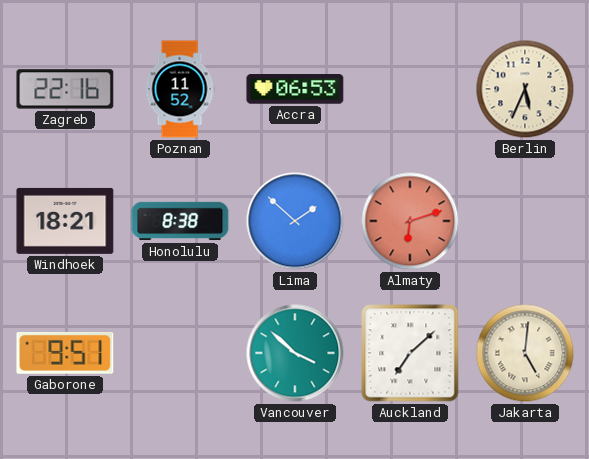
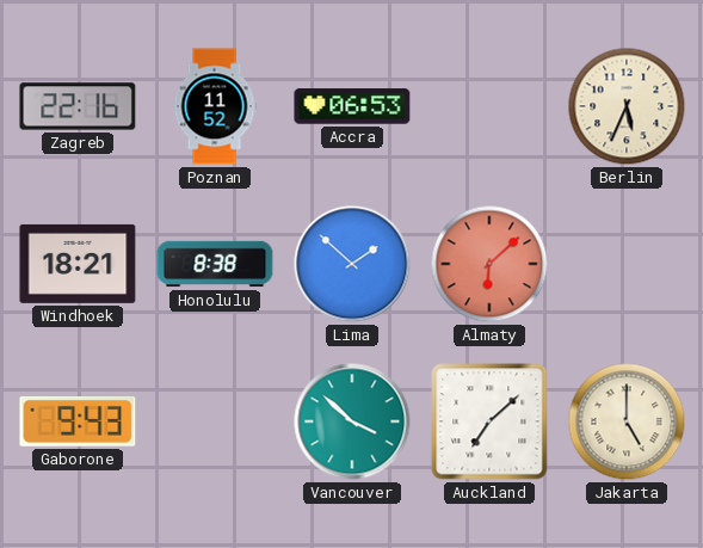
Almaty: 6:12 -> 6:08 (489, 264)
Gaborone: 9:51 -> 9:43 (78, 423)
Jakarta: 5:01 -> 5:00 (627, 421)
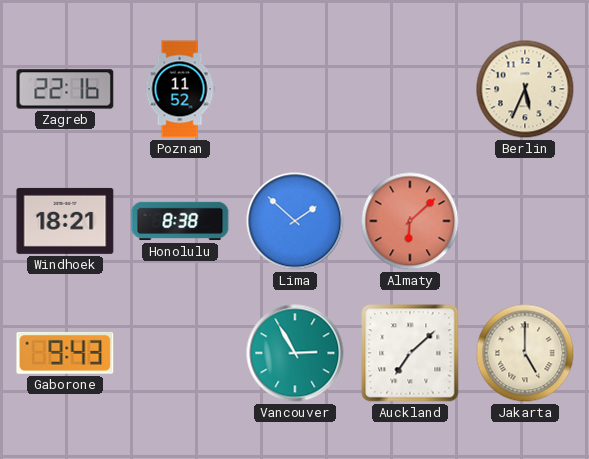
Accra: 06:53 -> none (352, 106)
Vancouver: 3:52 -> 2:55 (295, 353)
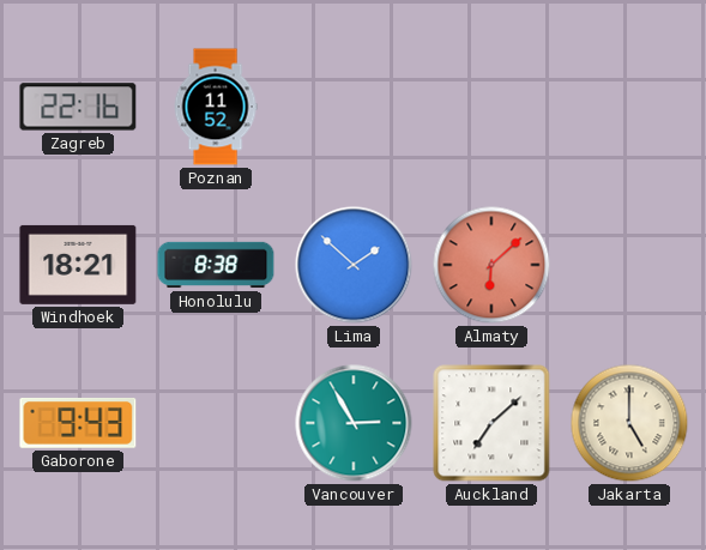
Berlin: 5:34 -> none (525, 89)
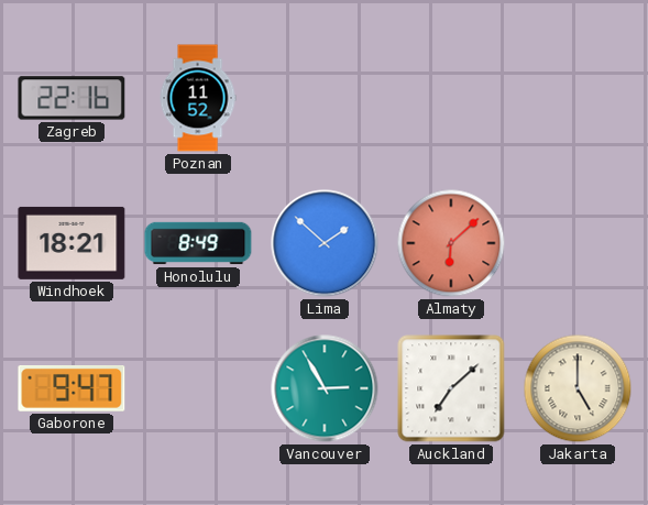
Honolulu: 8:38 -> 8:49 (198, 243)
Gaborone: 9:43 -> 9:47 (72, 389)
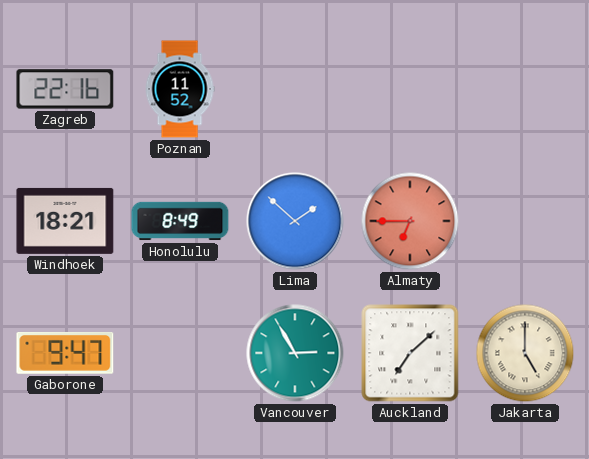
Almaty: 6:08 -> 6:45 (410, 221)
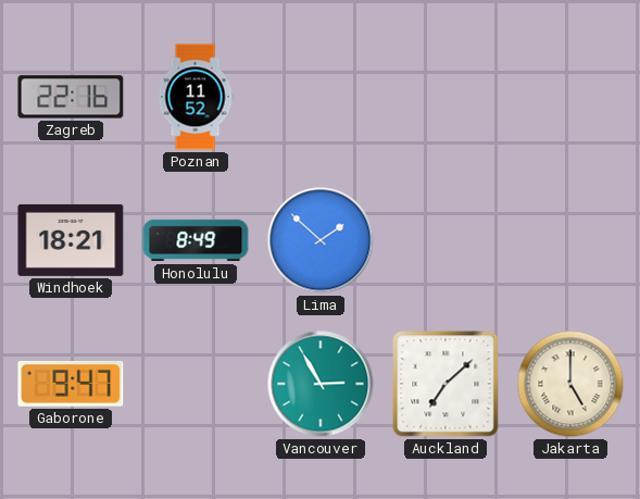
Almaty: 6:45 -> none (410, 221)
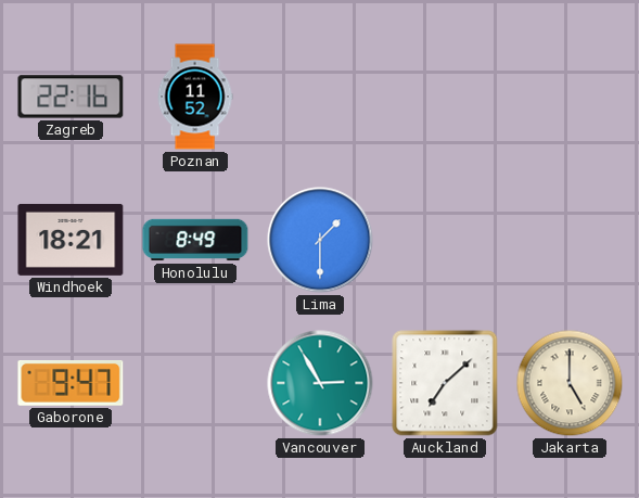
Lima: 1:52 -> 1:30 (320, 240)
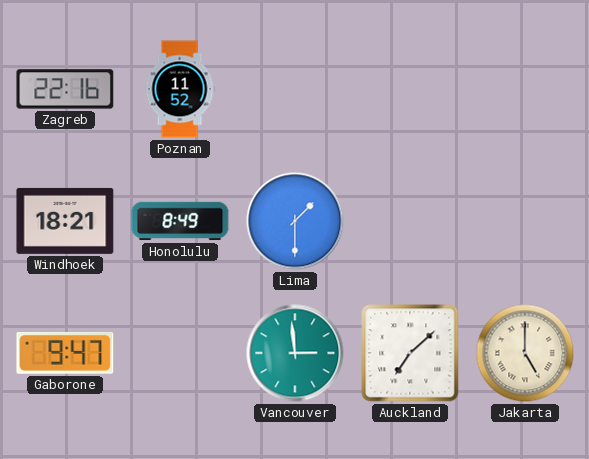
Vancouver: 2:55 -> 2:59 (295, 353)
